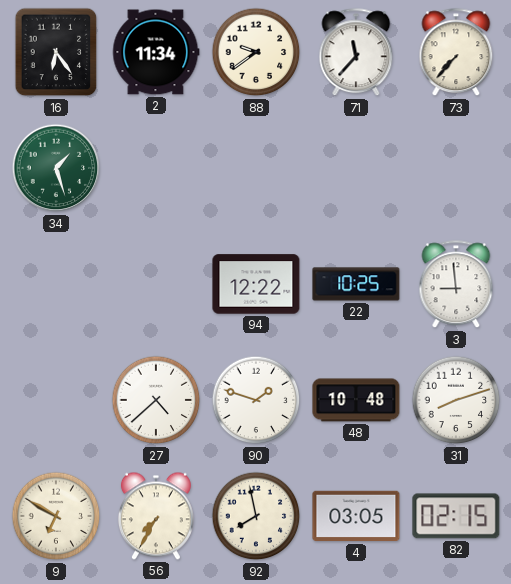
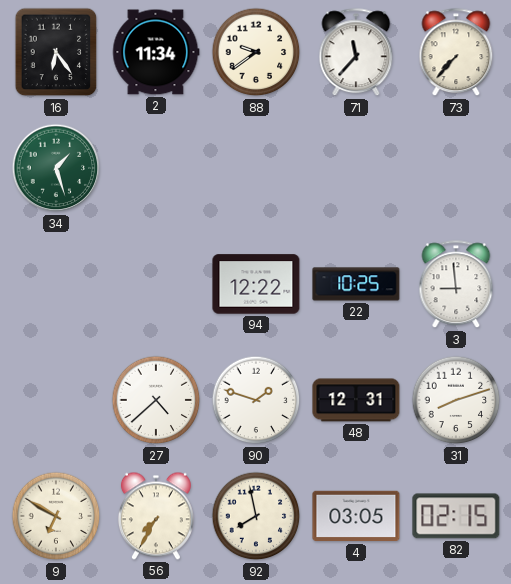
48: 10:48 -> 12:31 (356, 400)
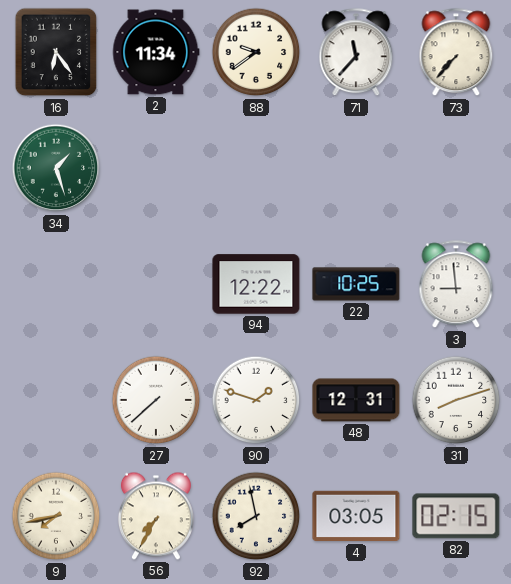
27: 4:38 -> 7:38 (156, 400)
9: 6:50 -> 7:43 (56, 516)
